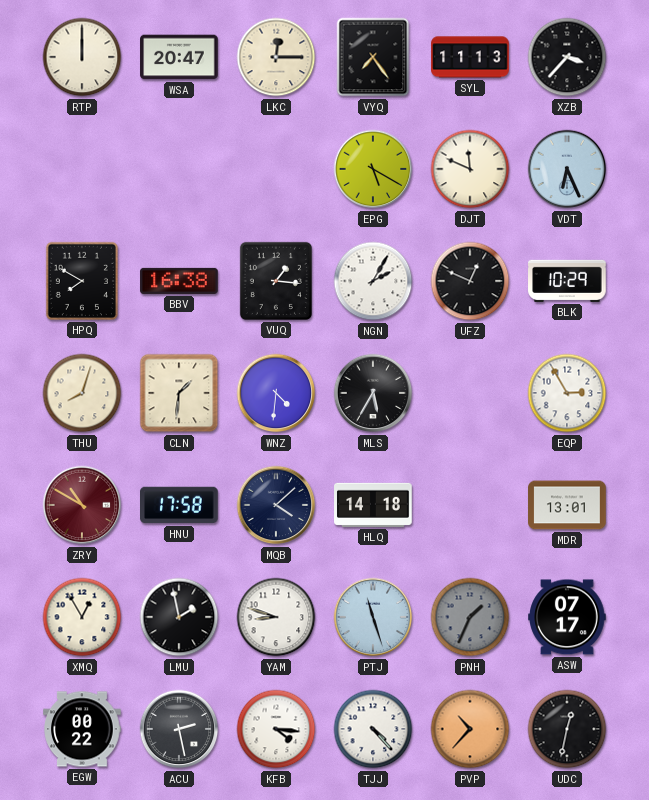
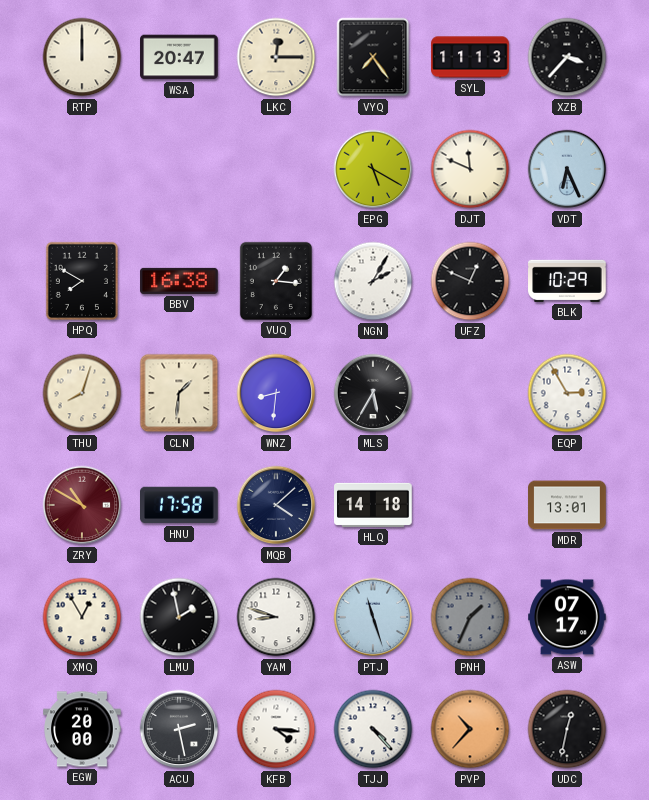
WNZ: 4:31 -> 8:31 (276, 393)
EGW: 00:22 -> 20:00 (82, 729)
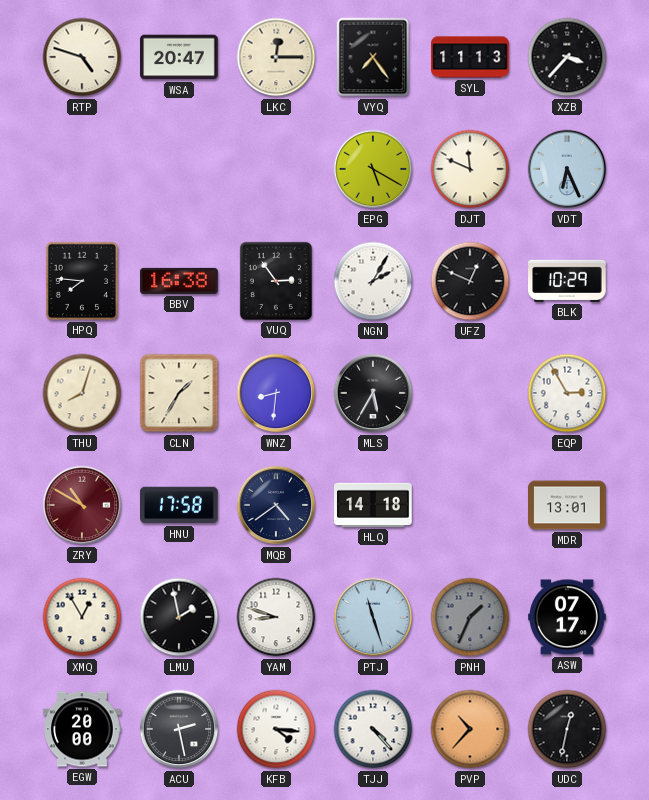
RTP: 12:00 -> 4:48 (82, 57)
HPQ: 7:50 -> 7:46 (82, 281)
VUQ: 1:16 -> 2:54 (276, 281)
CLN: 1:31 -> 1:35 (179, 393)
MQB: 4:08 -> 4:39 (276, 505)
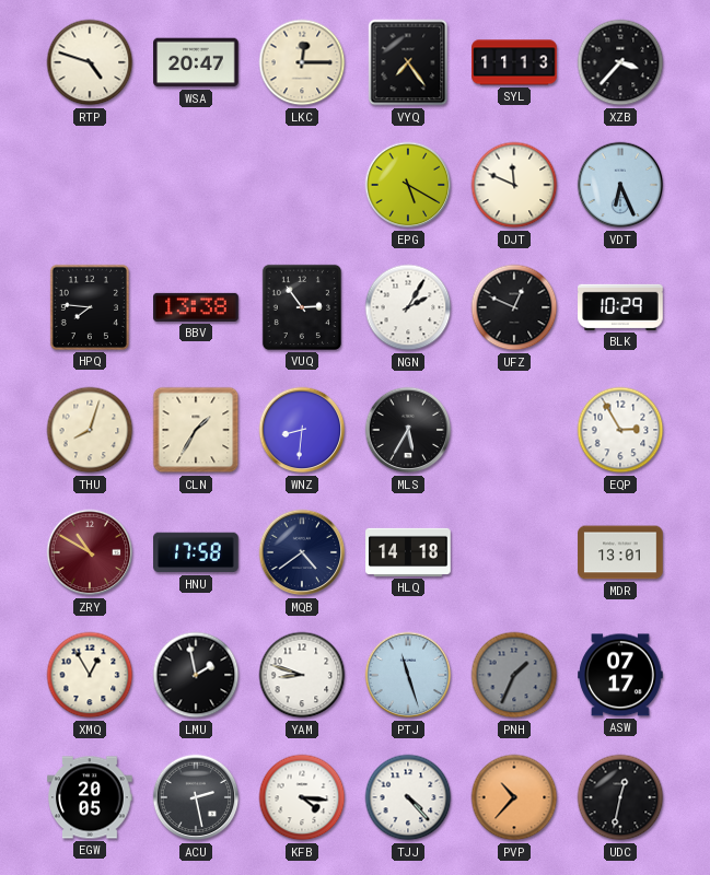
BBV: 16:38 -> 13:38 (196, 307)
EGW: 20:00 -> 20:05 (90, 797)
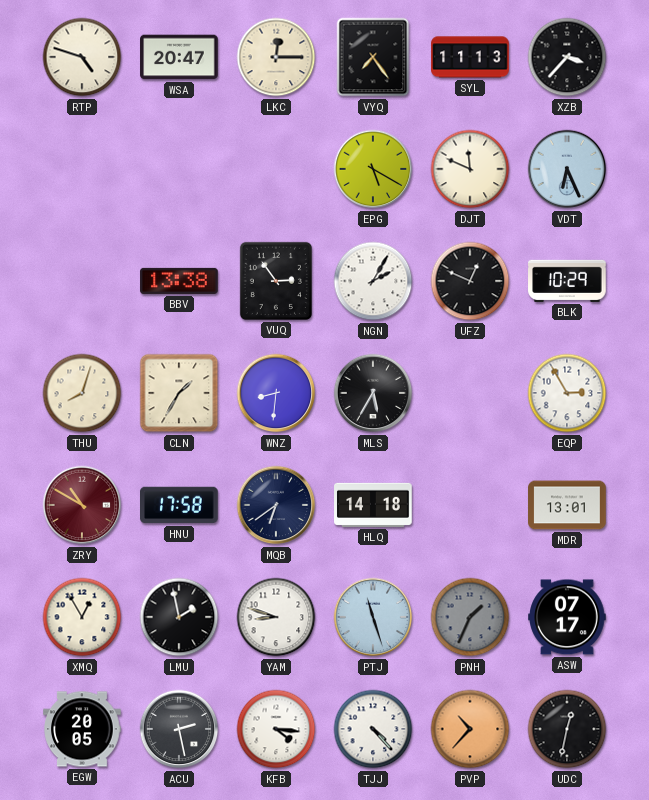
HPQ: 7:46 -> none (90, 307)
MQB: 4:39 -> 6:39 (276, 505)
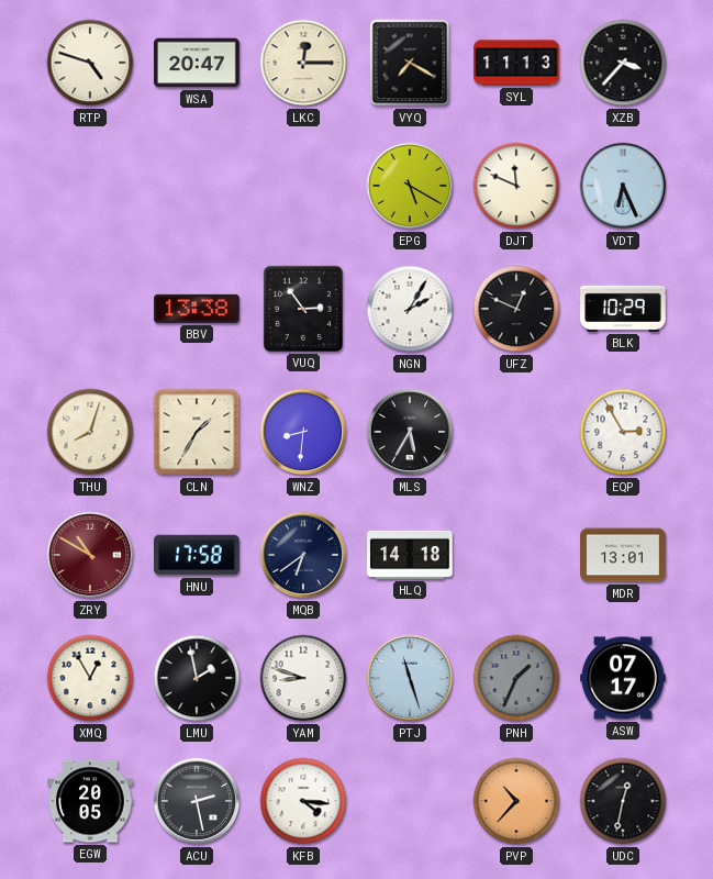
VYQ: 7:24 -> 7:20 (410, 63)
TJJ: 4:23 -> none (373, 729)
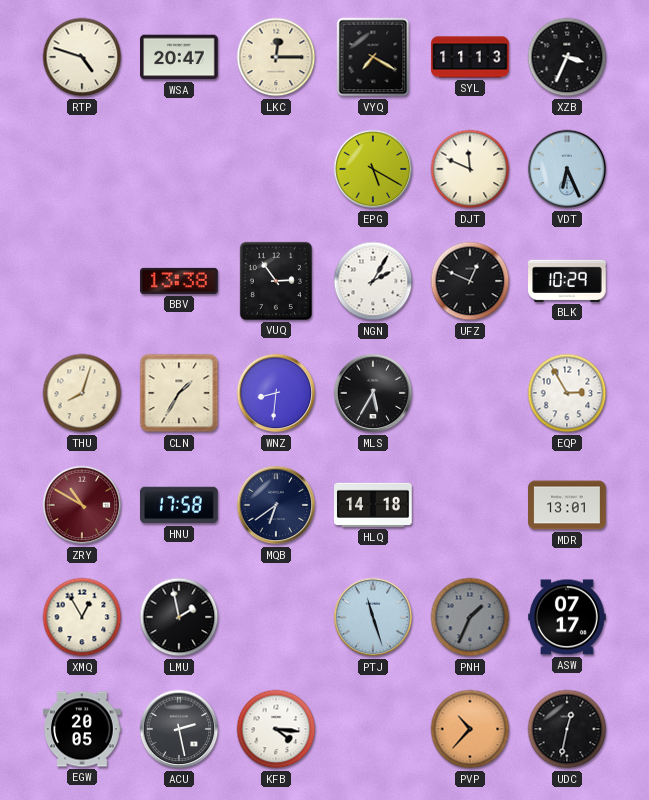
XZB: 3:37 -> 3:34 (567, 57)
YAM: 8:48 -> none (303, 678)
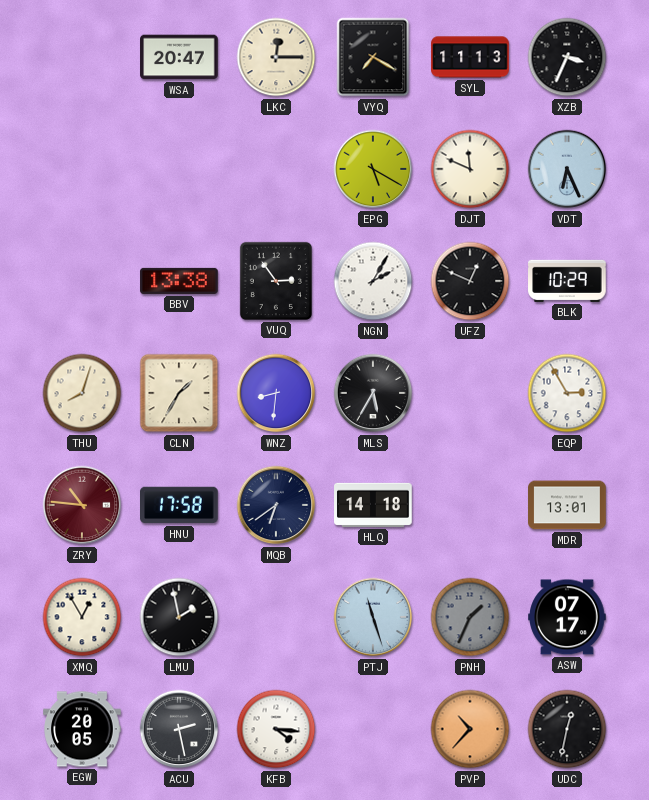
RTP: 4:48 -> none (82, 57)
ZRY: 10:50 -> 10:46 (82, 505)
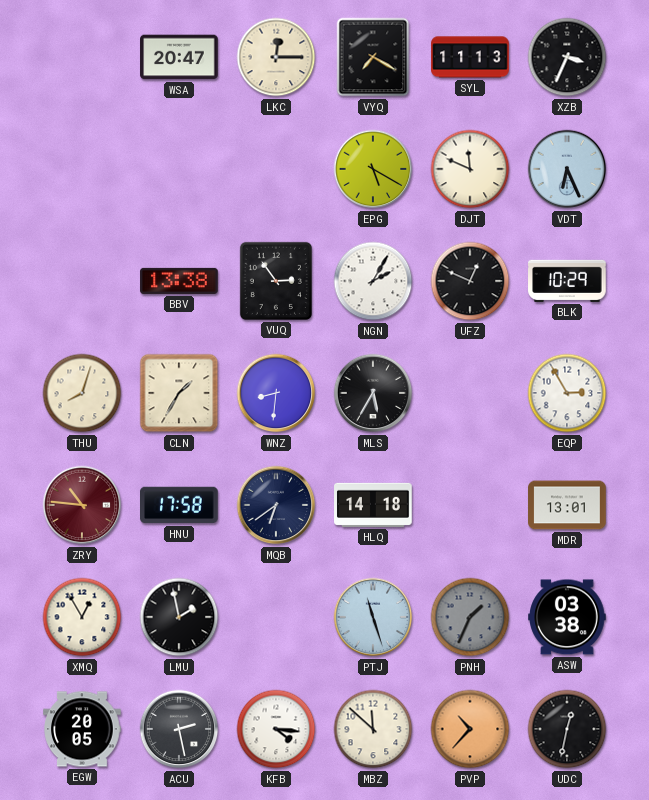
ASW: 07:17 -> 03:38 (567, 617)
MBZ: none -> 11:52 (373, 729)
